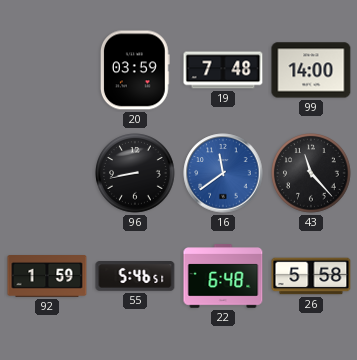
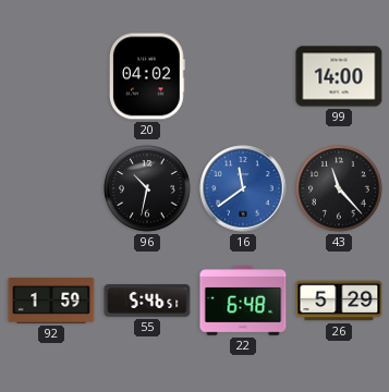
20: 03:59 -> 04:02 (147, 76)
19: 7:48 -> none (223, 70)
96: 8:43 -> 10:32 (147, 188)
26: 5:58 -> 5:29 (339, 301)
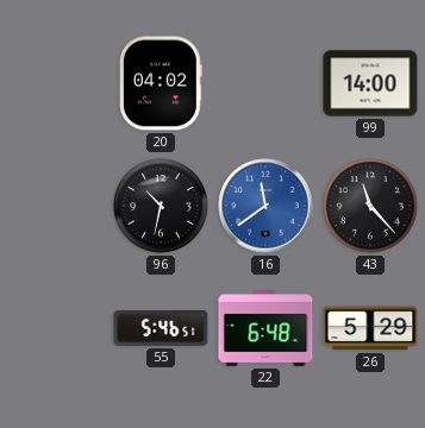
92: 1:59 -> none (51, 302)
